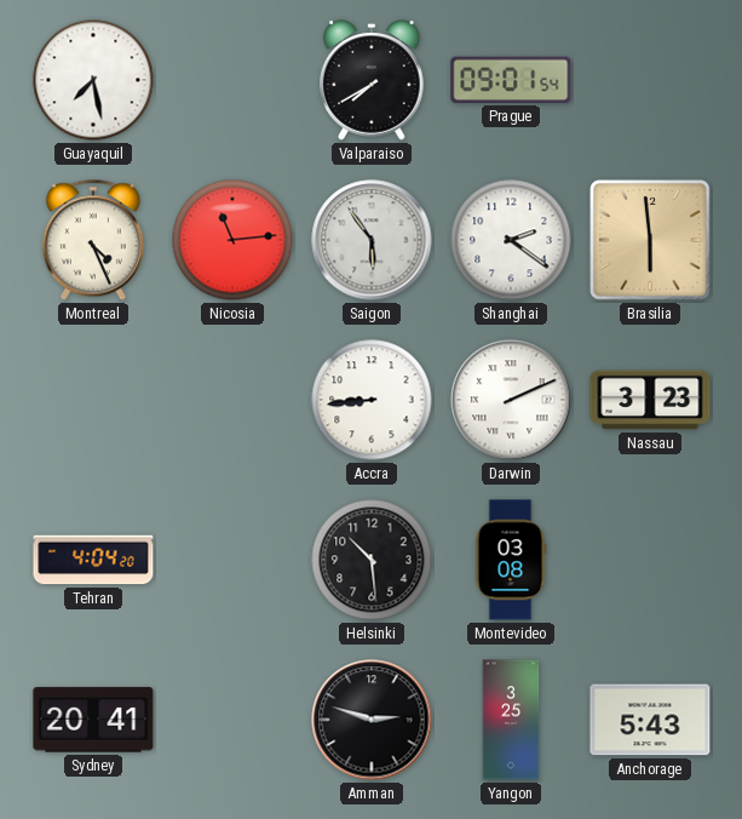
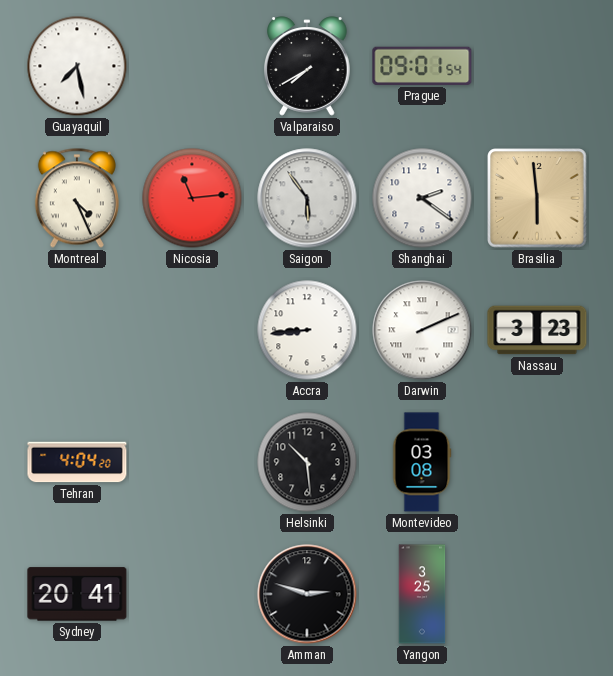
Anchorage: 5:43 -> none (650, 720)
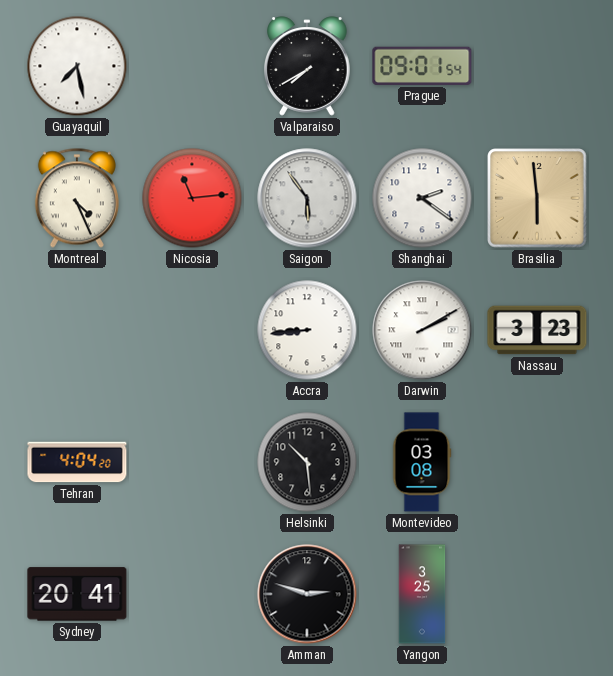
Darwin: 2:11 -> 2:10 (422, 330)
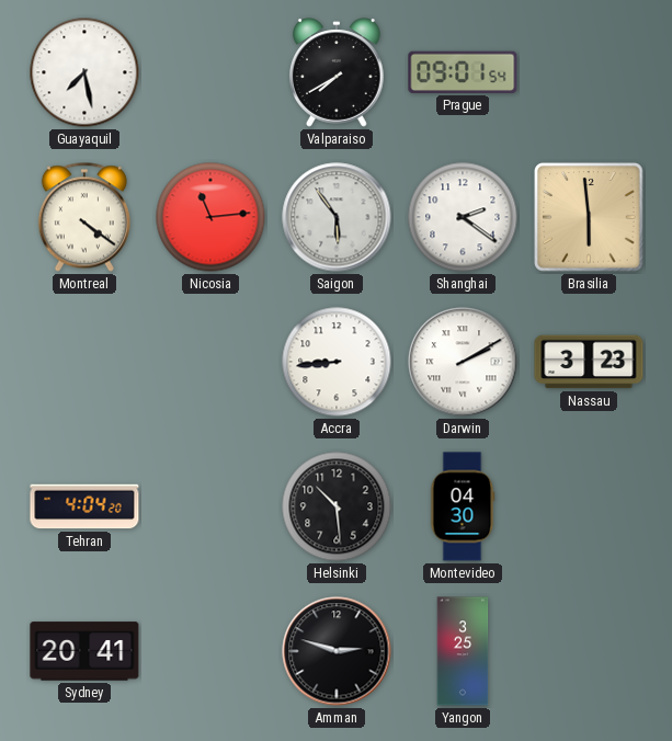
Montreal: 4:26 -> 4:21 (84, 217)
Montevideo: 03:08 -> 04:30 (463, 506)
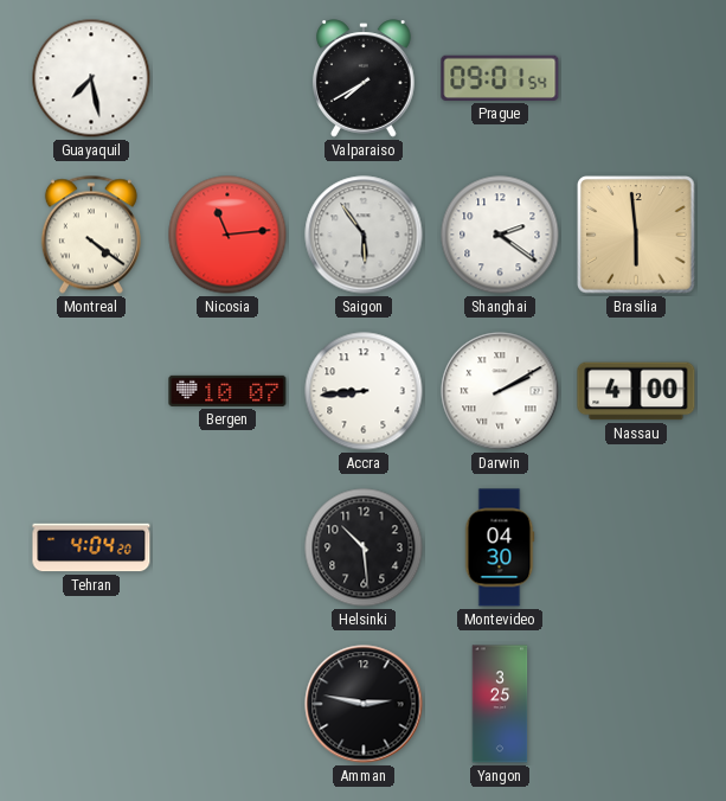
Bergen: none -> 10:07 (227, 391)
Nassau: 3:23 -> 4:00 (636, 391)
Sydney: 20:41 -> none (84, 651)
Amman: 2:48 -> 2:47 (364, 704)
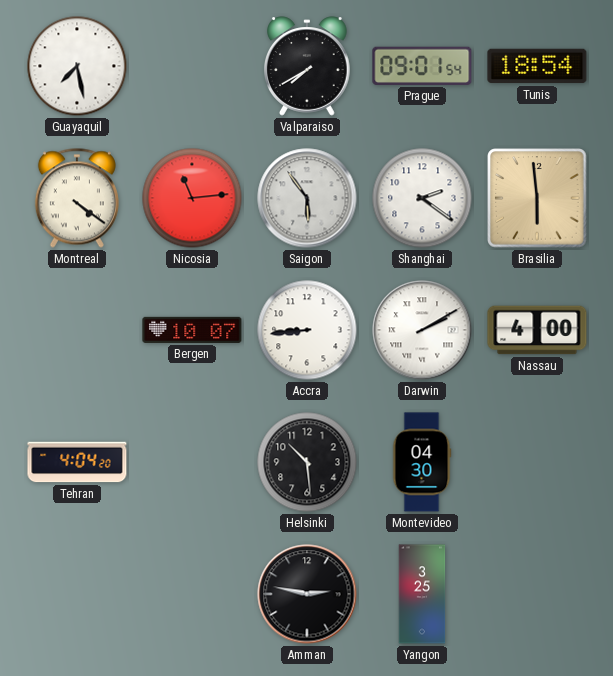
Tunis: none -> 18:54 (537, 66)
